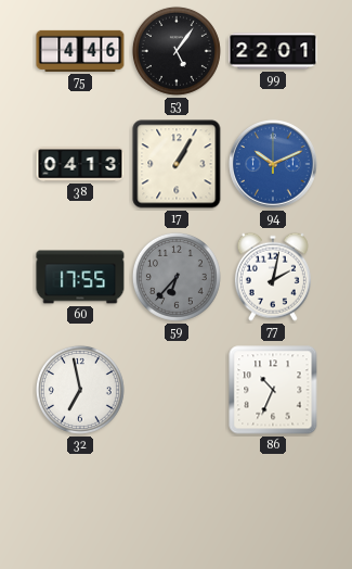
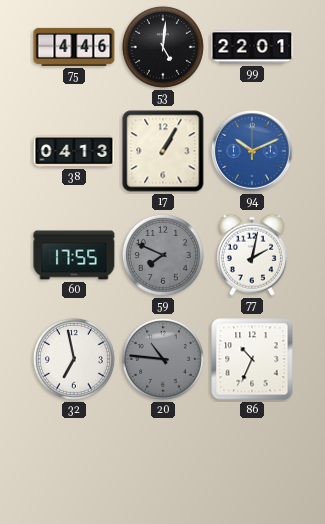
53: 5:06 -> 5:01 (163, 47)
59: 6:37 -> 7:49 (163, 255)
20: none -> 10:46 (163, 359)
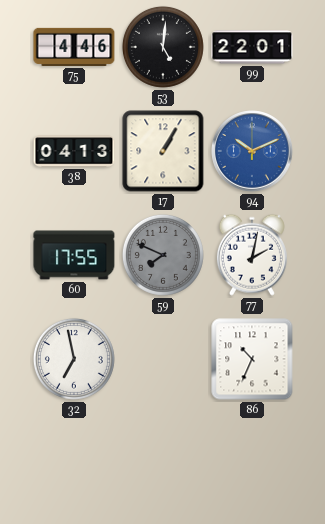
20: 10:46 -> none (163, 359)
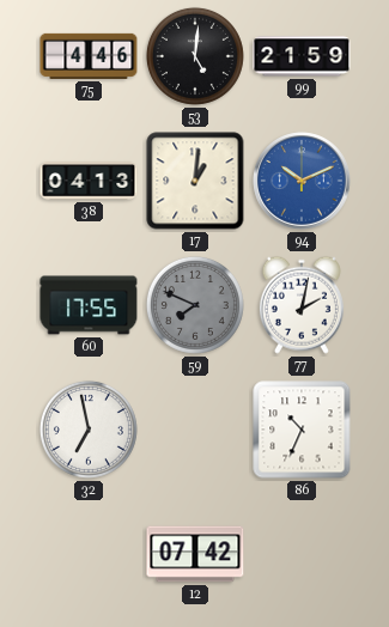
99: 22:01 -> 21:59 (302, 56)
17: 1:05 -> 1:01 (195, 181)
12: none -> 07:42 (195, 554)
